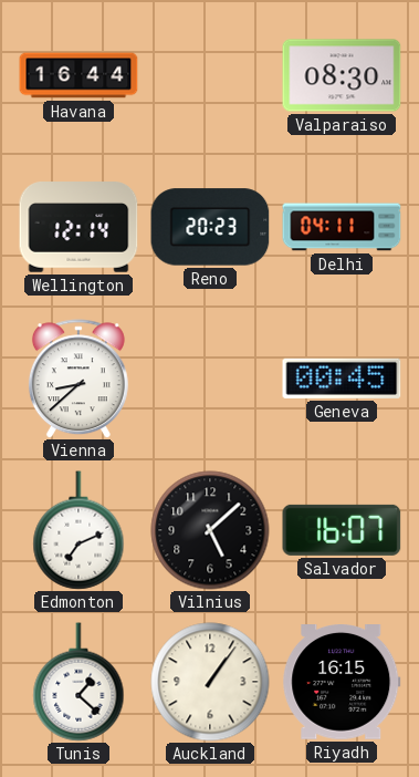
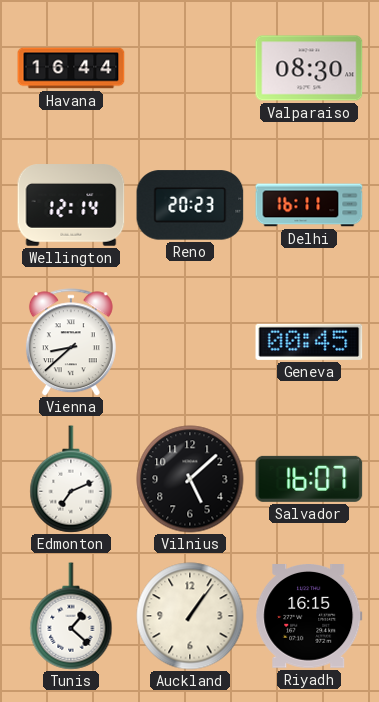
Delhi: 04:11 -> 16:11 (309, 205)
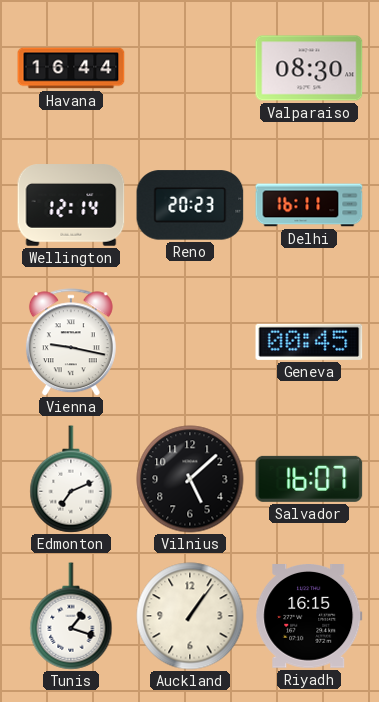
Vienna: 8:38 -> 9:17 (71, 342)
Tunis: 1:22 -> 1:18 (71, 616)
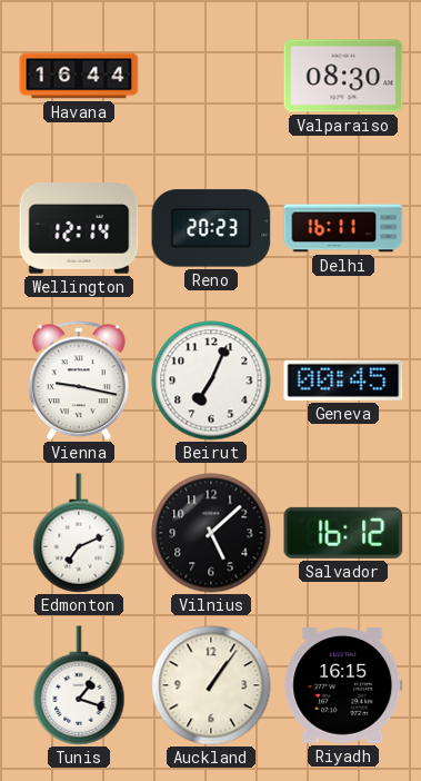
Beirut: none -> 7:04 (211, 380)
Salvador: 16:07 -> 16:12 (343, 533)
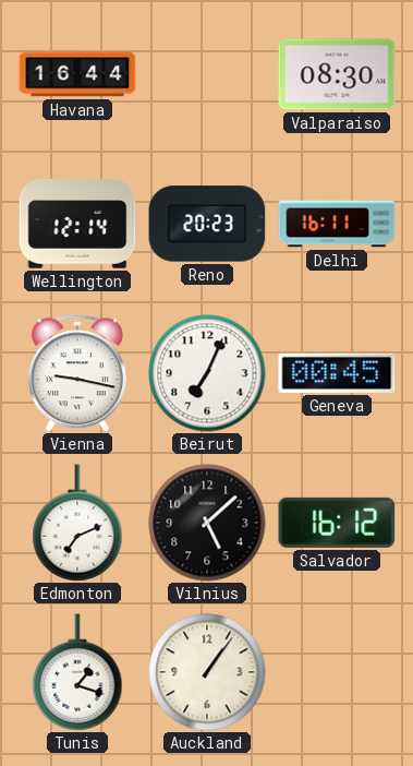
Riyadh: 16:15 -> none (343, 686)
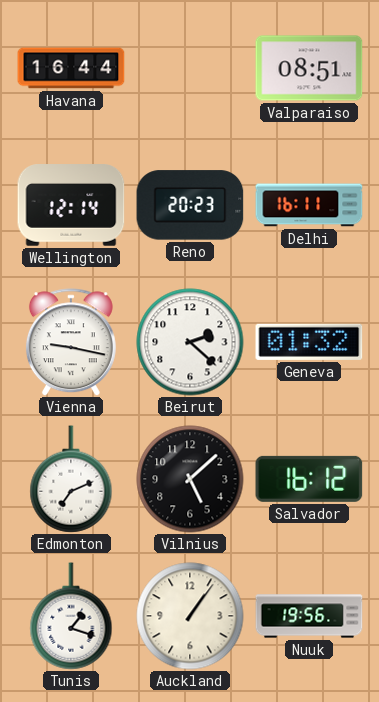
Valparaiso: 08:30 -> 08:51 (309, 68)
Beirut: 7:04 -> 2:22 (190, 342)
Geneva: 00:45 -> 01:32 (309, 342)
Nuuk: none -> 19:56 (309, 616)
